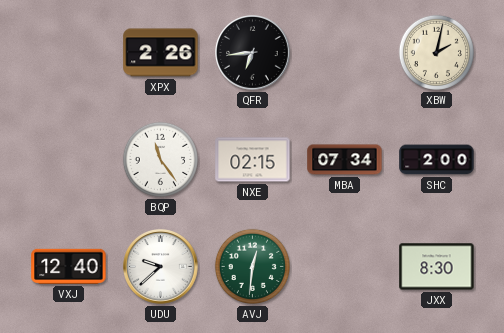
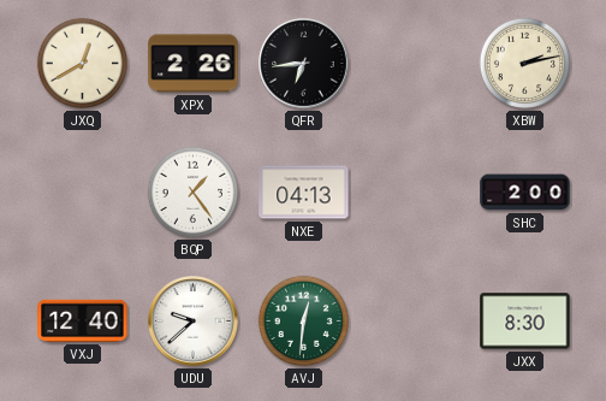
JXQ: none -> 12:40 (82, 63)
XBW: 2:02 -> 2:13 (524, 63)
BQP: 11:24 -> 1:24 (192, 191)
NXE: 02:15 -> 04:13 (304, 193)
MBA: 07:34 -> none (345, 160)
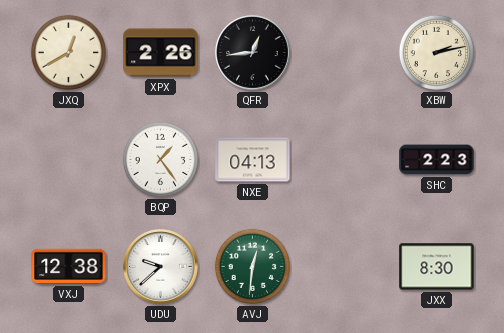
QFR: 6:44 -> 12:44 (253, 53)
SHC: 2:00 -> 2:23 (437, 160)
VXJ: 12:40 -> 12:38 (69, 266)
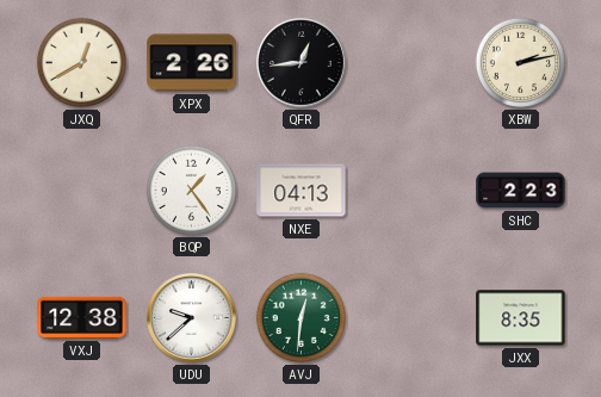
JXX: 8:30 -> 8:35 (521, 318)
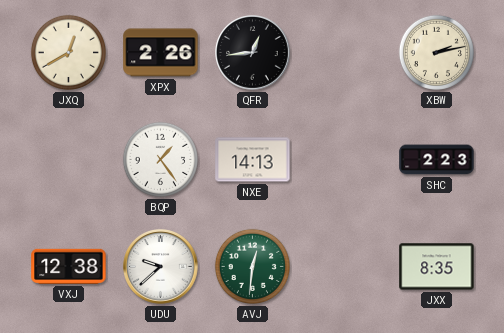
NXE: 04:13 -> 14:13 (253, 160)
